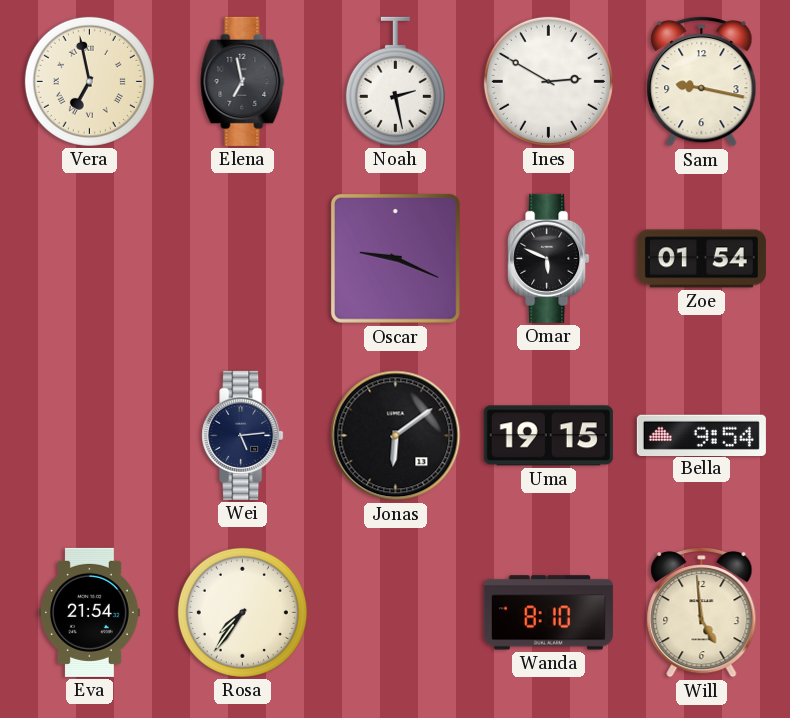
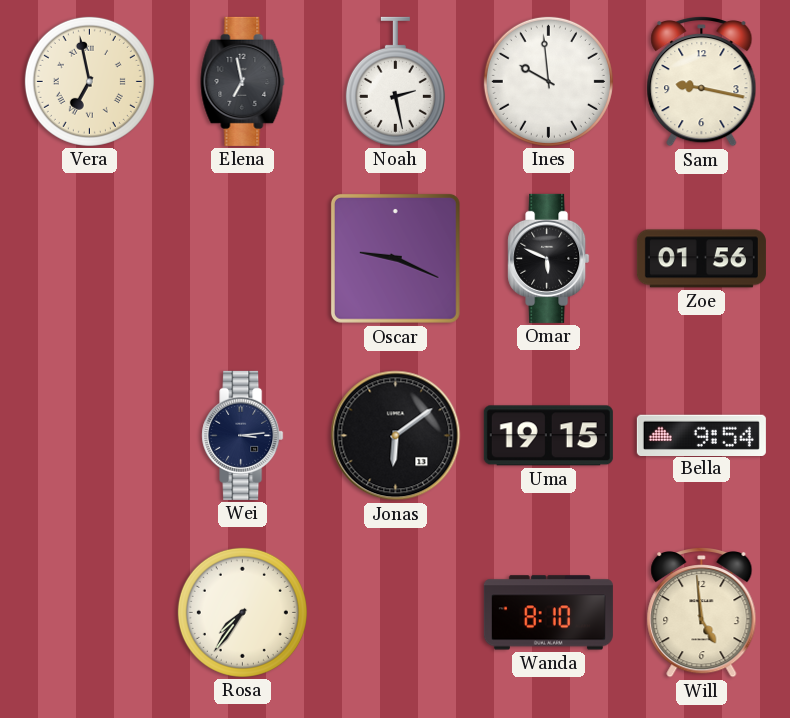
Ines: 2:50 -> 9:59 (548, 81)
Zoe: 01:54 -> 01:56 (701, 259)
Wei: 5:14 -> 3:14 (243, 435)
Eva: 21:54 -> none (89, 612)
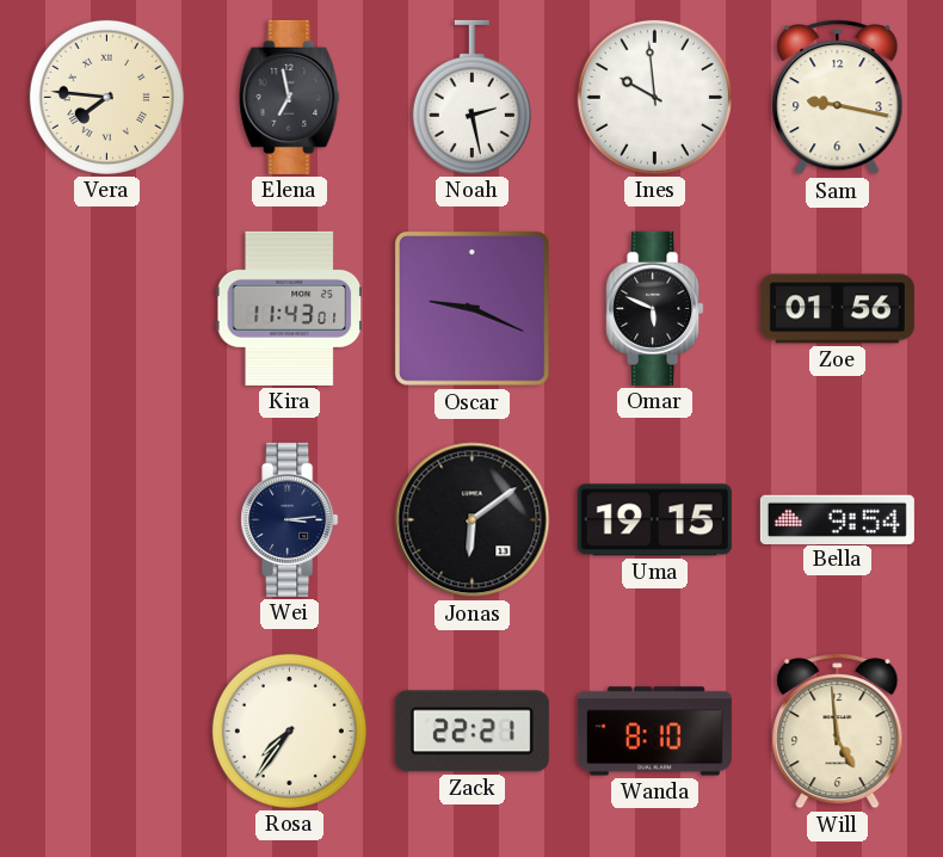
Vera: 6:58 -> 7:46 (106, 97)
Kira: none -> 11:43 (290, 308)
Zack: none -> 22:21 (471, 732)
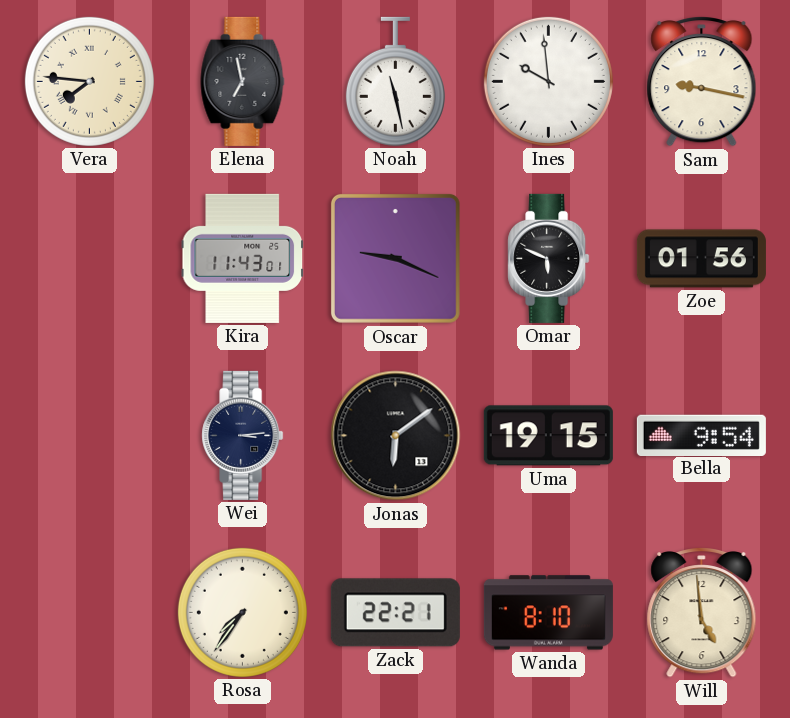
Noah: 2:28 -> 11:28 (395, 81)
